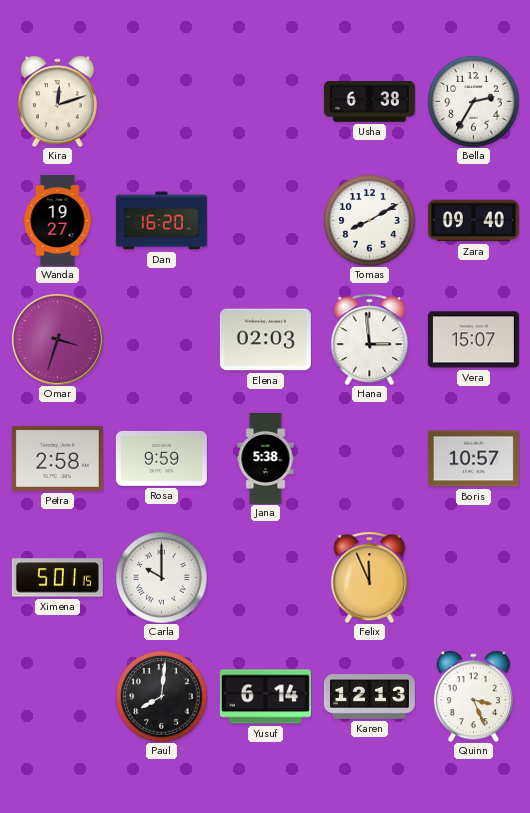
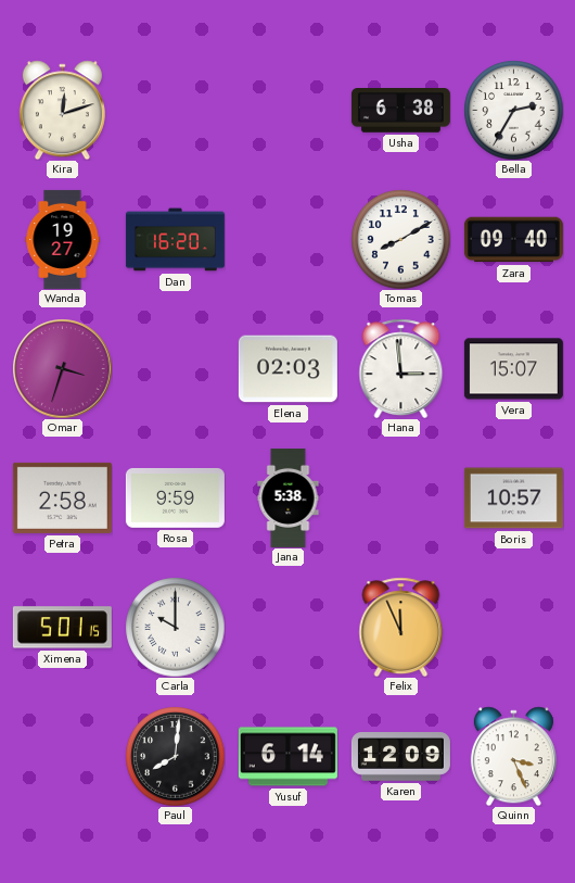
Karen: 12:13 -> 12:09 (400, 757)
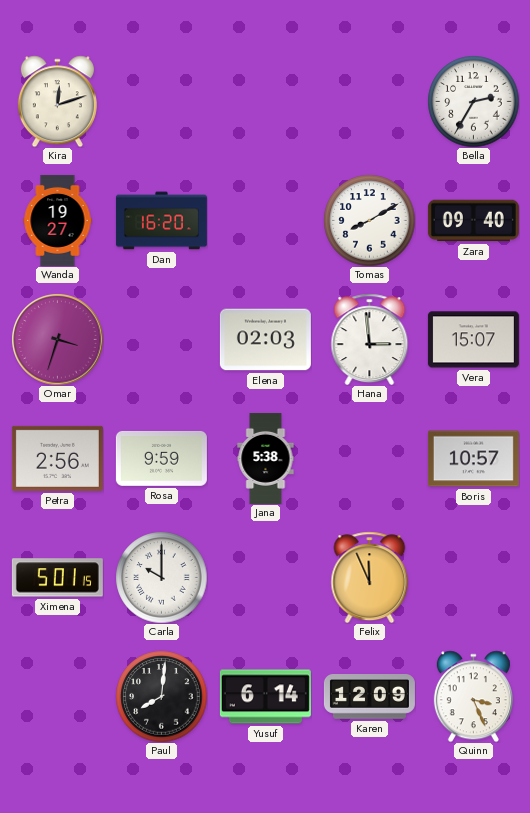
Usha: 6:38 -> none (400, 111)
Petra: 2:58 -> 2:56 (57, 458)
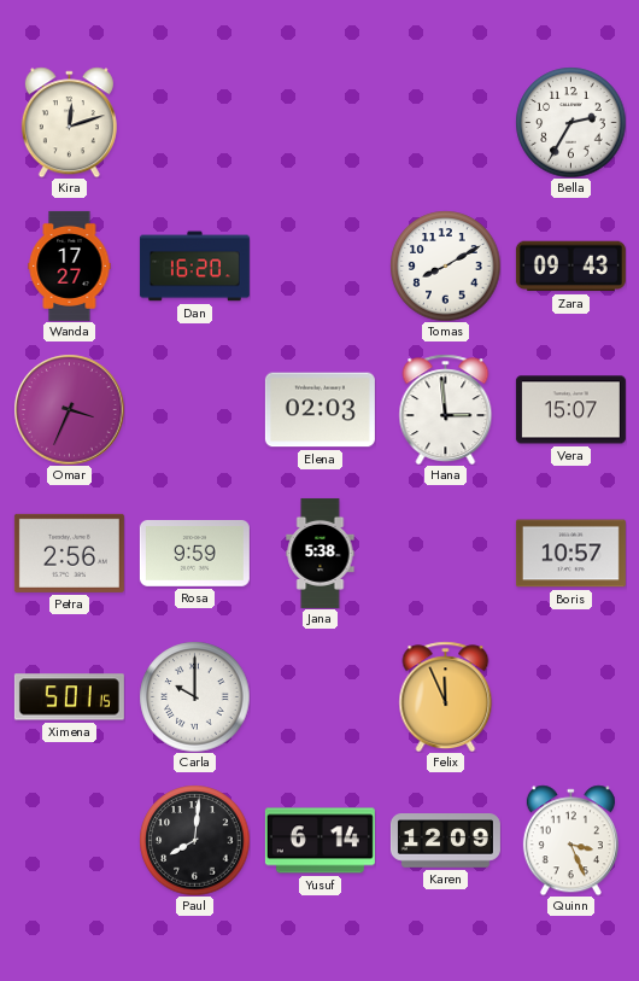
Wanda: 19:27 -> 17:27 (70, 265)
Zara: 09:40 -> 09:43 (570, 267)
Omar: 3:33 -> 3:34 (69, 409)
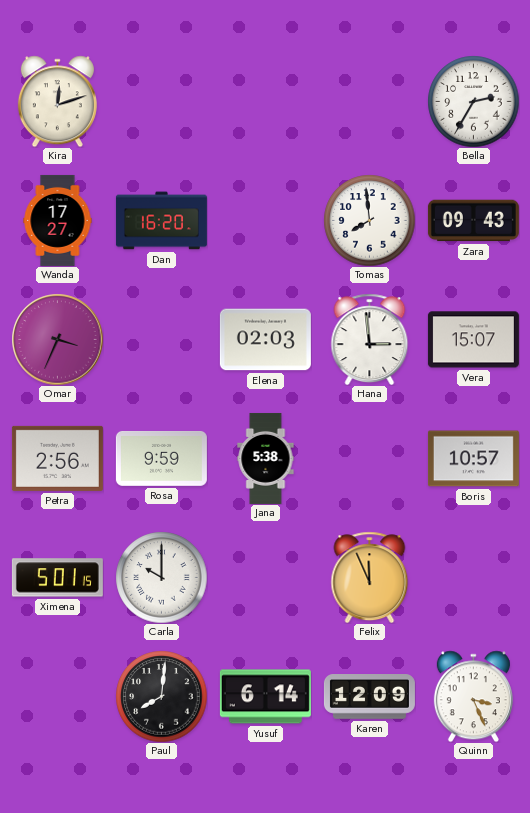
Tomas: 8:10 -> 7:59 (369, 220)
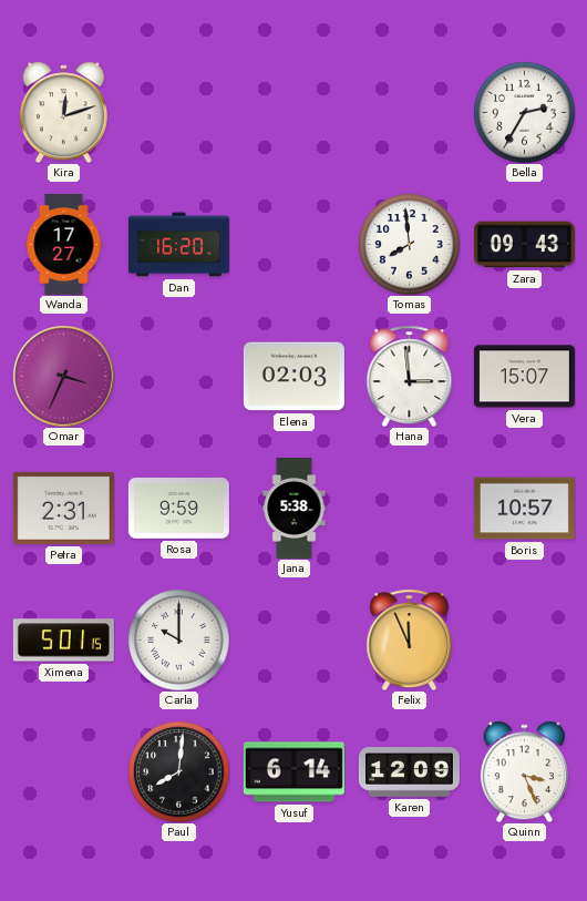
Petra: 2:56 -> 2:31 (63, 508)
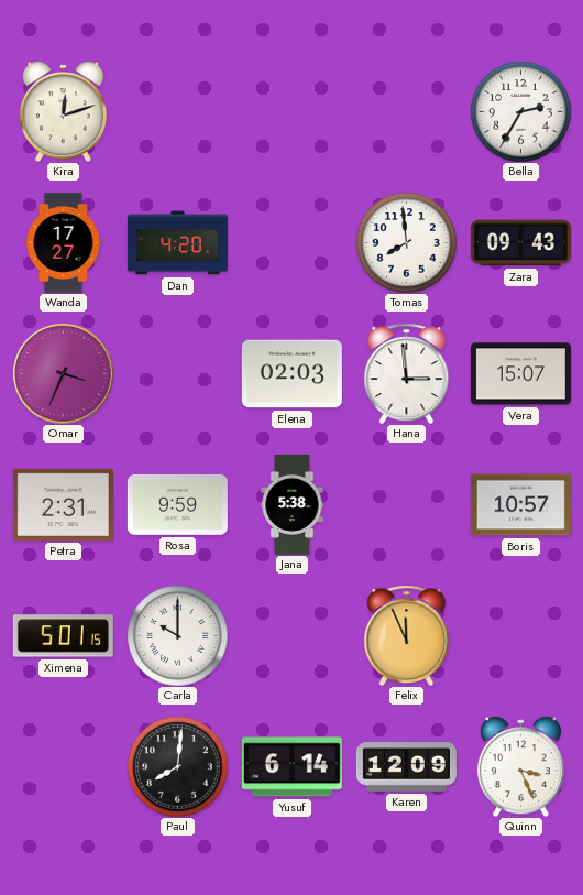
Dan: 16:20 -> 4:20 (177, 243)
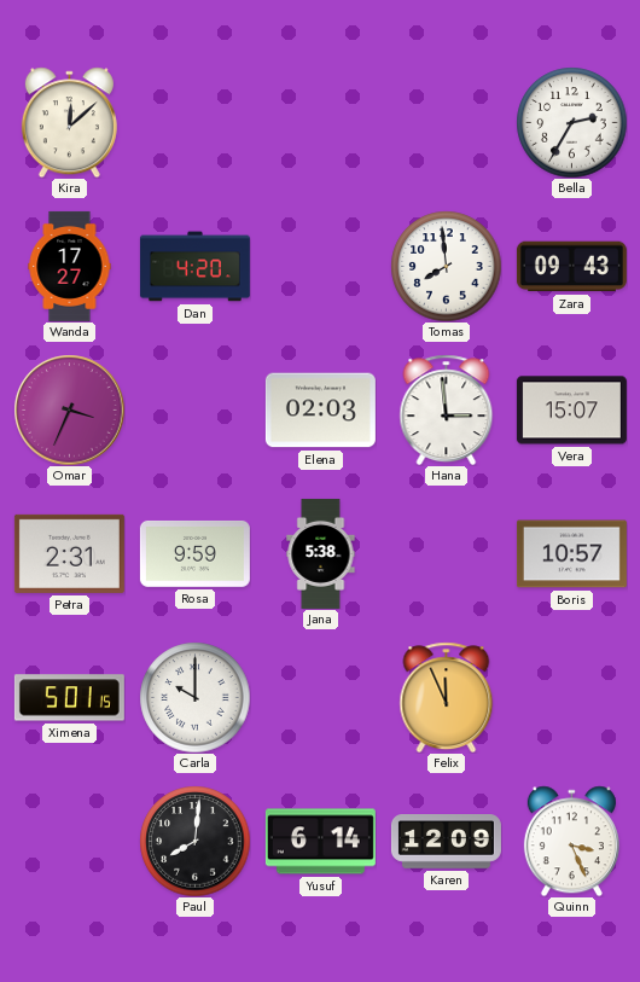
Kira: 12:12 -> 12:08 (69, 122)
